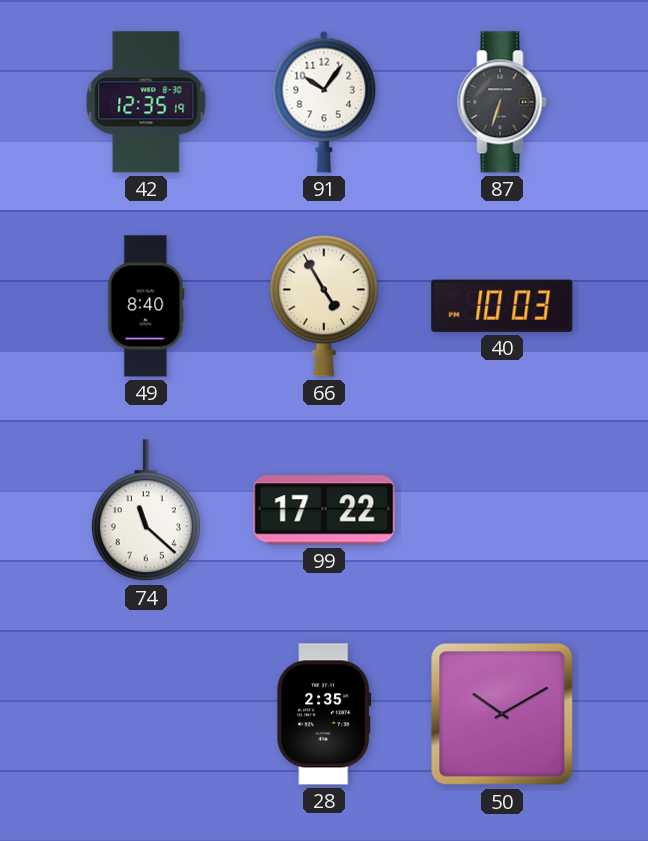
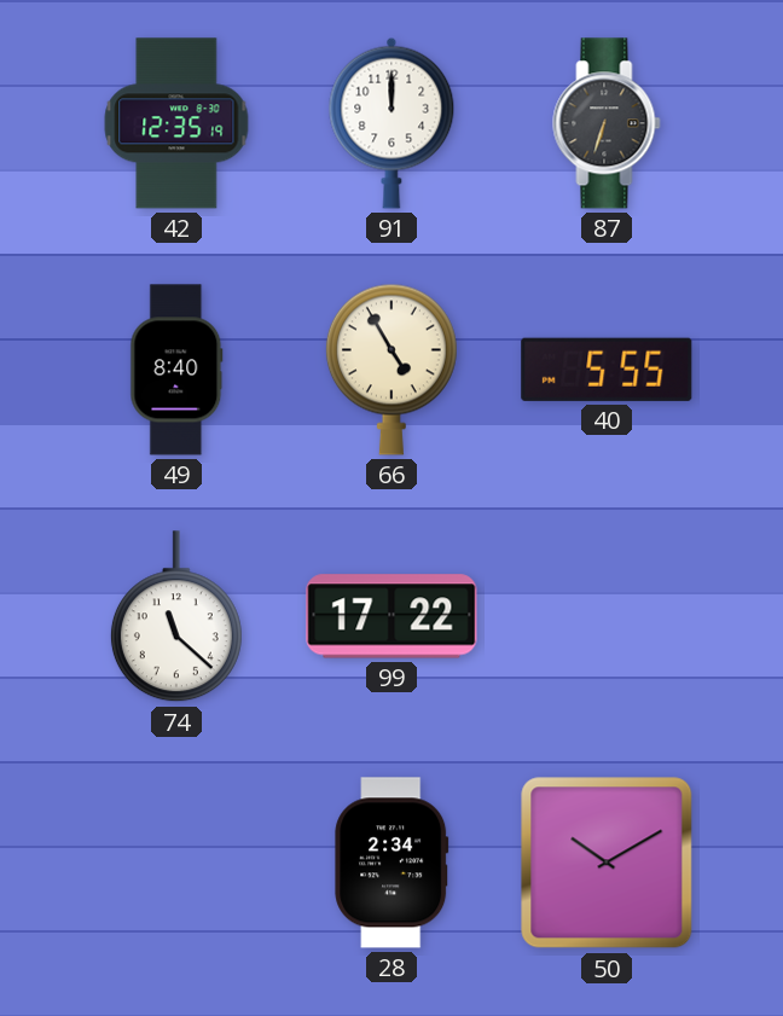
91: 10:06 -> 12:00 (391, 123)
40: 10:03 -> 5:55 (607, 370)
28: 2:35 -> 2:34 (391, 863)
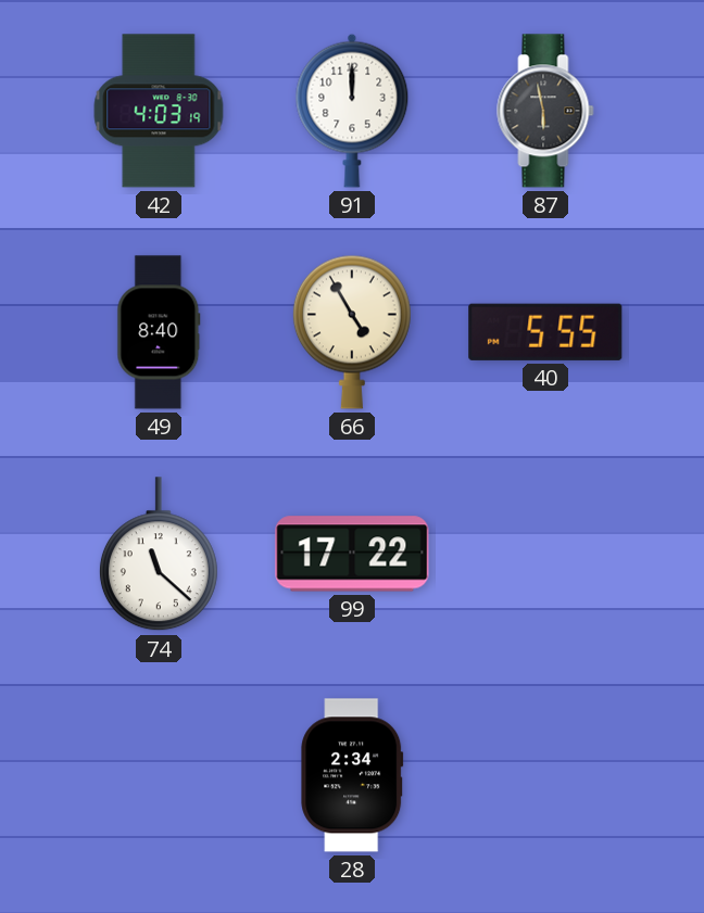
42: 12:35 -> 4:03 (159, 111)
87: 6:33 -> 5:58 (545, 111)
50: 10:10 -> none (607, 863)
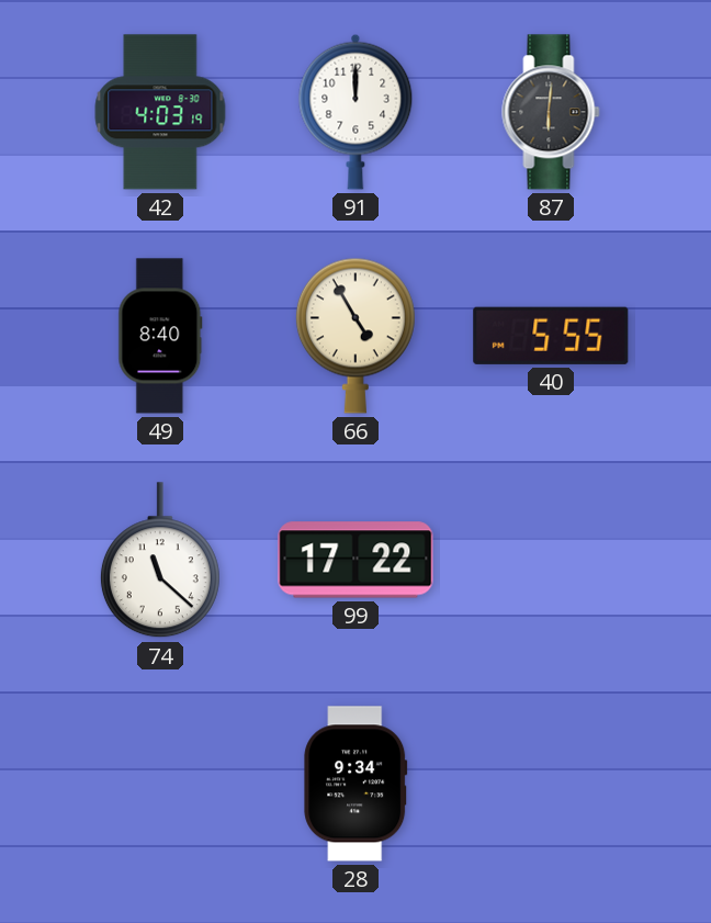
87: 5:58 -> 6:01 (551, 112)
28: 2:34 -> 9:34 (356, 784)
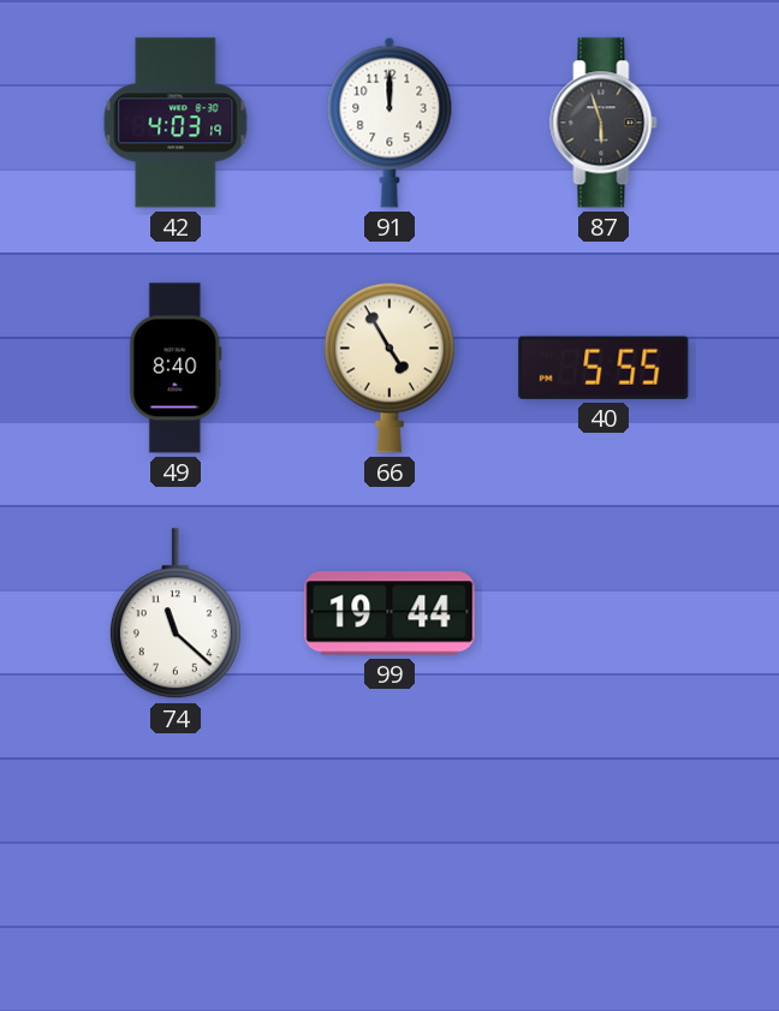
87: 6:01 -> 5:57 (603, 123)
99: 17:22 -> 19:44 (389, 613)
28: 9:34 -> none (356, 784)
